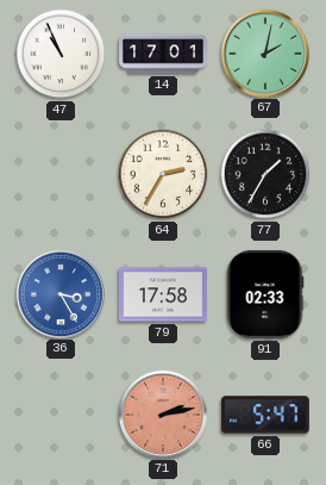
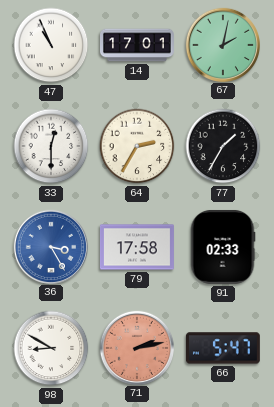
33: none -> 12:30 (51, 146)
98: none -> 8:50 (51, 348)
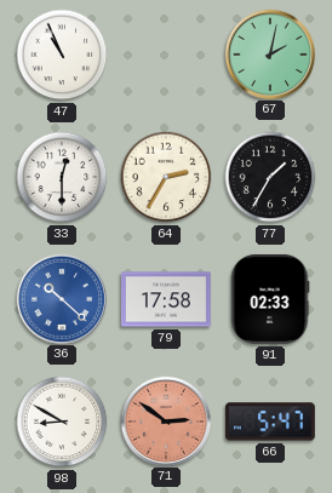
14: 17:01 -> none (138, 45)
36: 3:25 -> 10:22 (61, 298)
71: 2:13 -> 2:51 (165, 420)
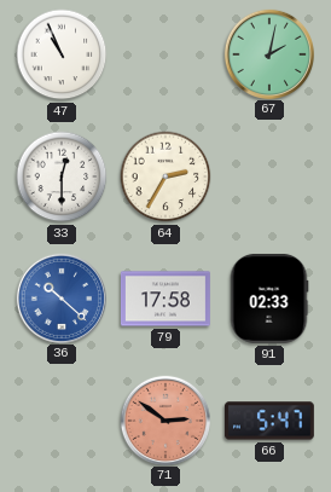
77: 1:35 -> none (270, 177)
98: 8:50 -> none (62, 422)
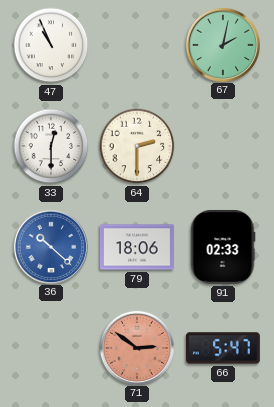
64: 2:35 -> 2:30 (137, 146)
79: 17:58 -> 18:06 (137, 247)
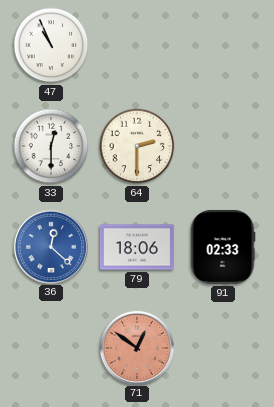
67: 2:02 -> none (222, 44)
36: 10:22 -> 12:22 (50, 246)
71: 2:51 -> 12:51 (136, 347)
66: 5:47 -> none (223, 348)
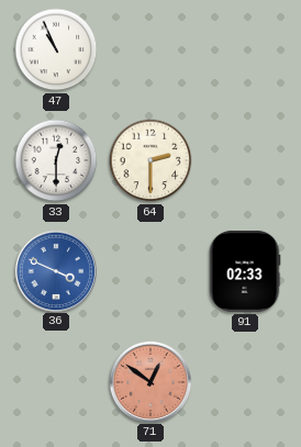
36: 12:22 -> 3:49 (55, 270)
79: 18:06 -> none (137, 247)
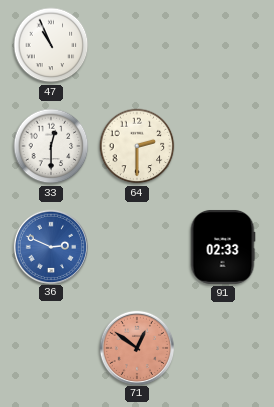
36: 3:49 -> 2:49 (50, 246)
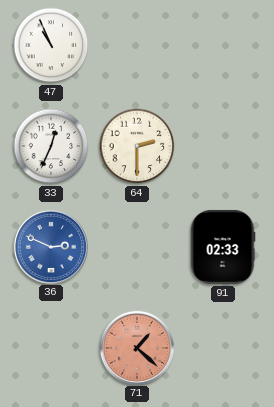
33: 12:30 -> 12:34 (51, 146)
71: 12:51 -> 1:22 (136, 347)
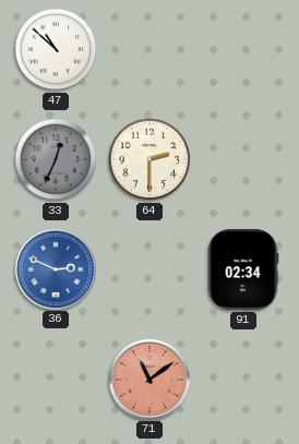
47: 10:56 -> 10:52 (56, 49)
33 dial: white -> grey (56, 159)
91: 02:33 -> 02:34 (243, 269)
71: 1:22 -> 11:09 (148, 379)
